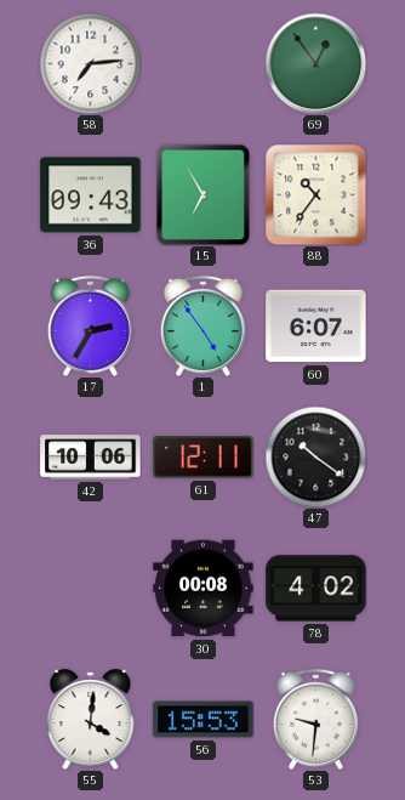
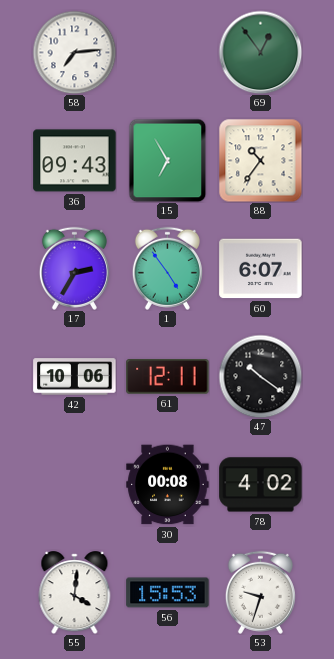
53: 9:31 -> 9:33 (260, 592)
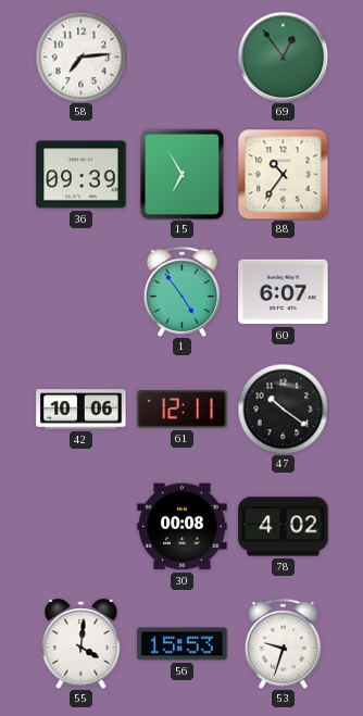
36: 09:43 -> 09:39 (82, 175)
17: 2:35 -> none (74, 268)
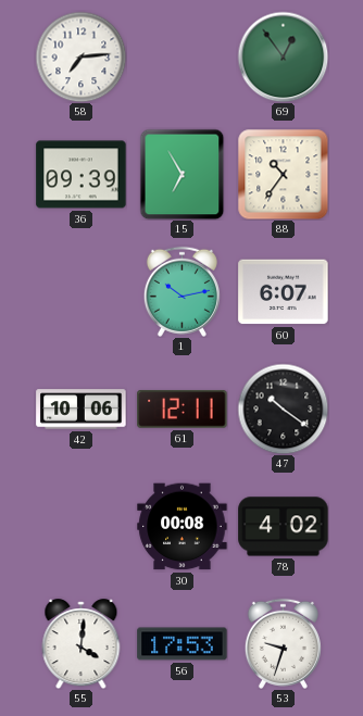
1: 4:54 -> 10:13 (181, 291)
56: 15:53 -> 17:53 (183, 644)
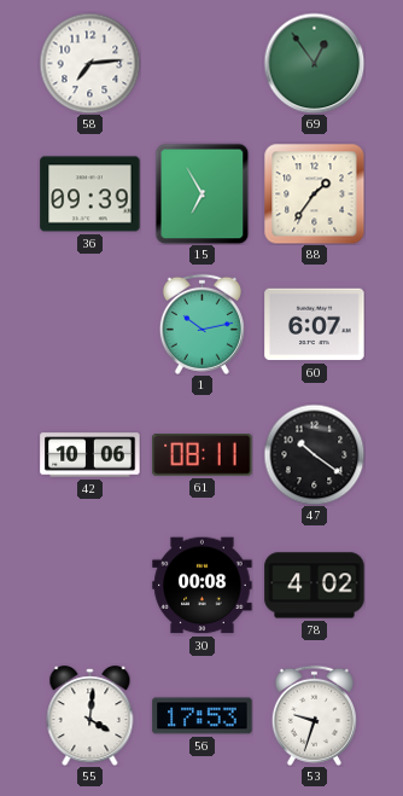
88: 10:36 -> 1:36 (314, 193)
61: 12:11 -> 08:11 (203, 455)
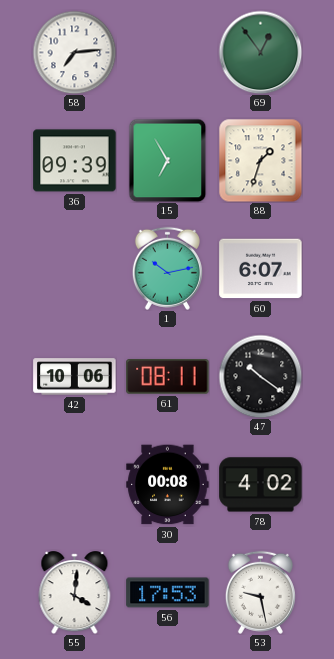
88: 1:36 -> 1:33 (260, 160)
53: 9:33 -> 9:28 (260, 592)
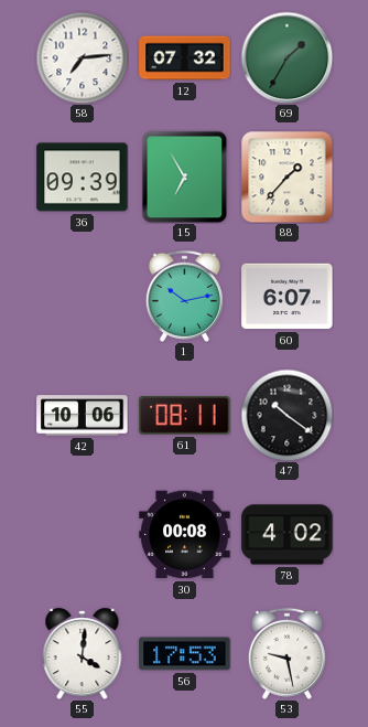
12: none -> 07:32 (185, 58)
69: 12:54 -> 1:35 (286, 57)
88: 1:33 -> 1:37 (286, 177)
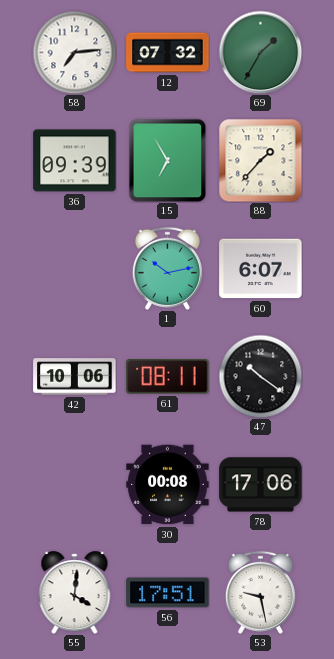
78: 4:02 -> 17:06 (261, 485)
56: 17:53 -> 17:51 (168, 593)
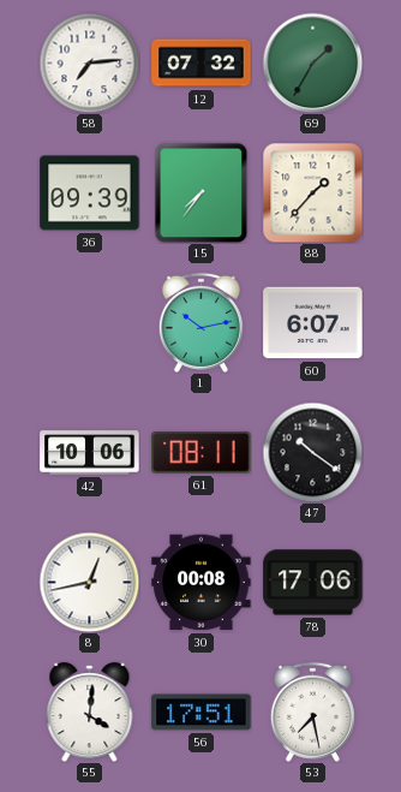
15: 6:55 -> 7:36 (202, 192)
8: none -> 12:43 (89, 582)
53: 9:28 -> 7:28 (312, 711)
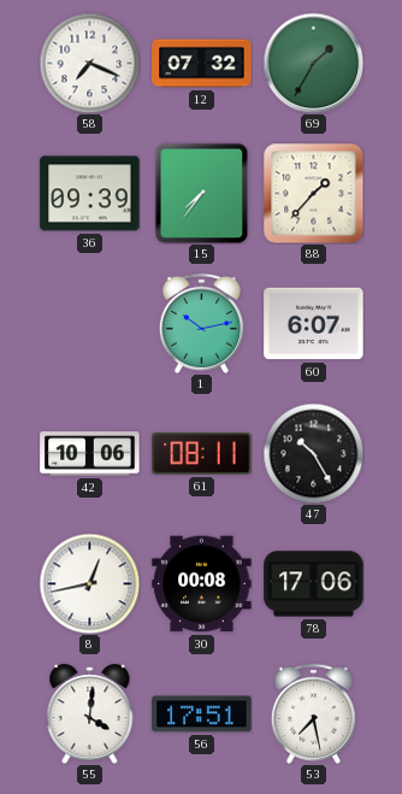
58: 7:14 -> 7:19 (89, 63)
47: 10:21 -> 10:25 (313, 453)
